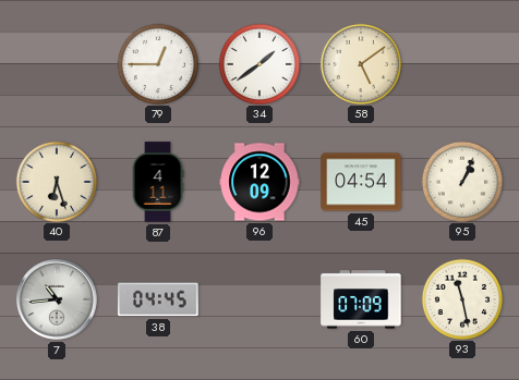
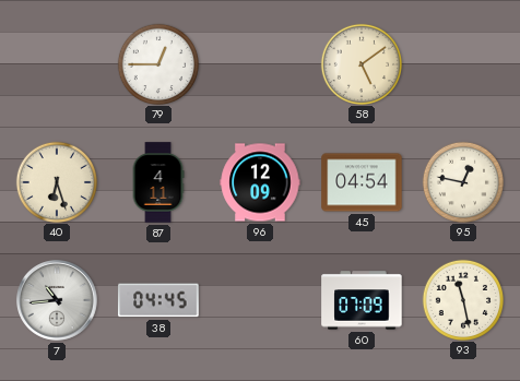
34: 1:39 -> none (258, 63)
95: 1:04 -> 12:47 (462, 181)
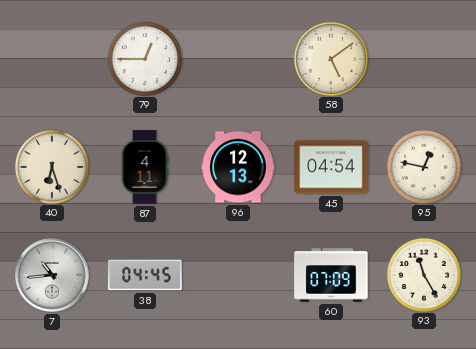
96: 12:09 -> 12:13 (238, 167)
93: 11:28 -> 11:25 (423, 274)
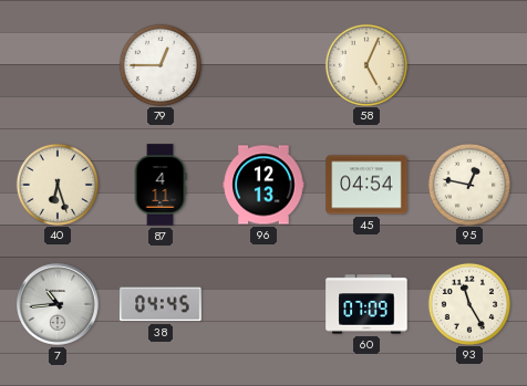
58: 5:09 -> 5:04 (365, 64)
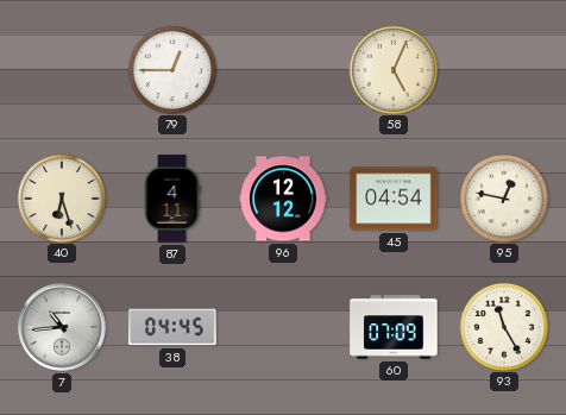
96: 12:13 -> 12:12 (283, 199)
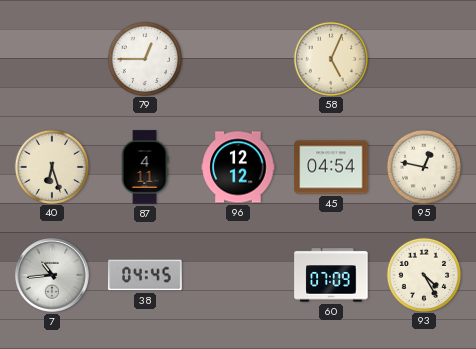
93: 11:25 -> 4:25 (423, 274)
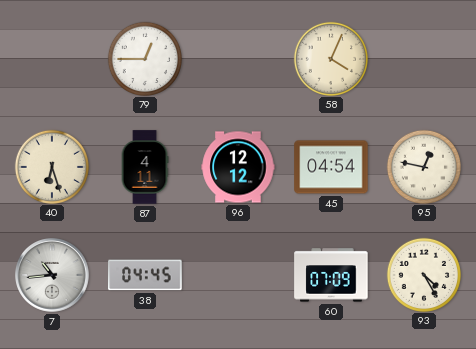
58: 5:04 -> 4:04 (330, 58)
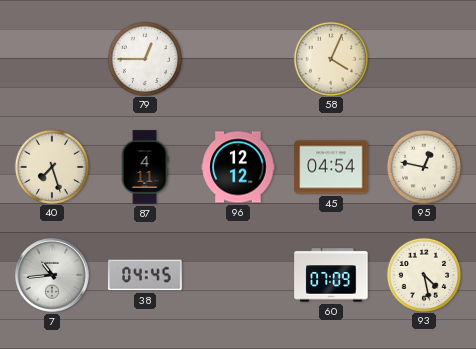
40: 6:27 -> 7:27 (51, 166)
93: 4:25 -> 4:28 (423, 274)
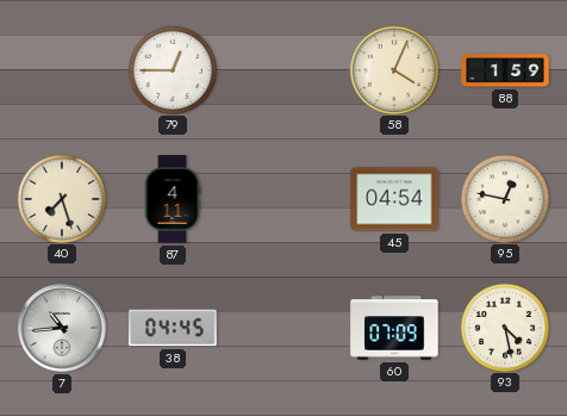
88: none -> 1:59 (505, 70)
96: 12:12 -> none (238, 167)
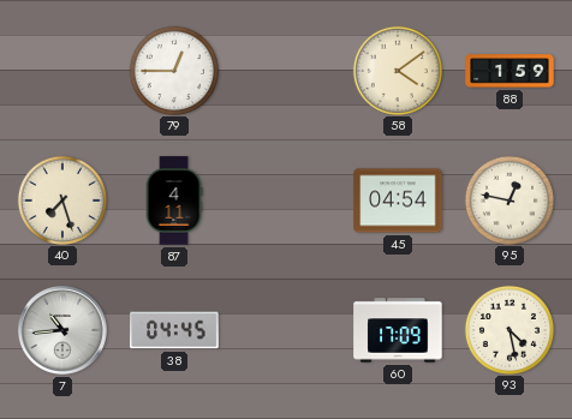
58: 4:04 -> 4:09 (397, 70)
60: 07:09 -> 17:09 (398, 330)
